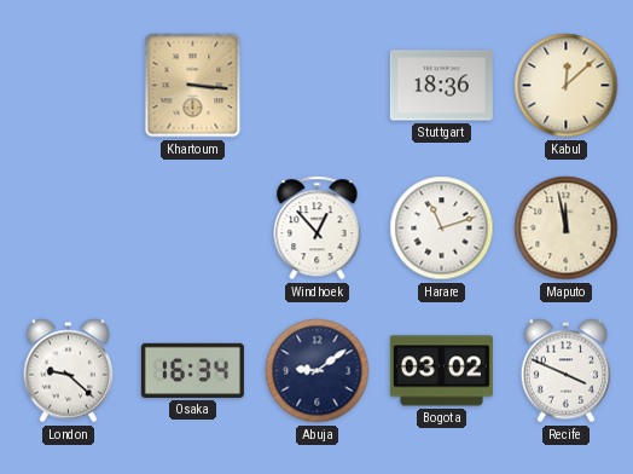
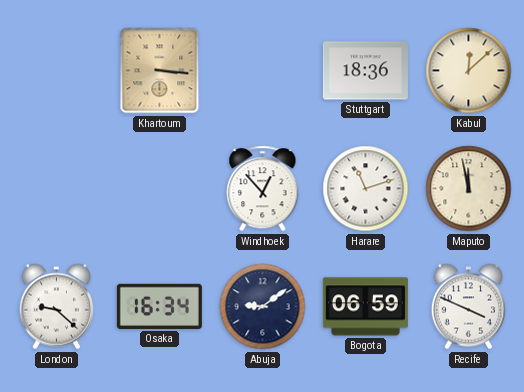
Bogota: 03:02 -> 06:59 (365, 307)
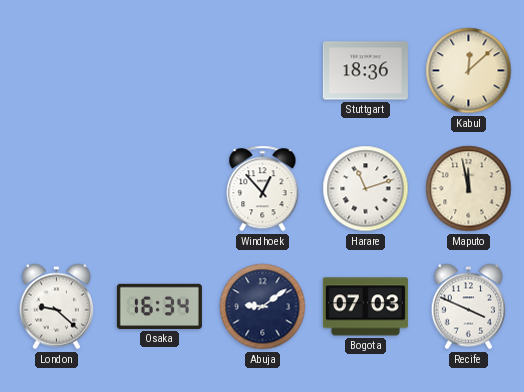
Khartoum: 3:16 -> none (160, 71)
Bogota: 06:59 -> 07:03 (365, 307)
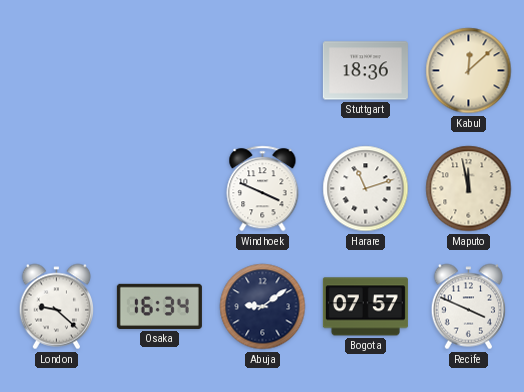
Windhoek: 12:53 -> 3:49 (263, 189)
Bogota: 07:03 -> 07:57 (365, 307)
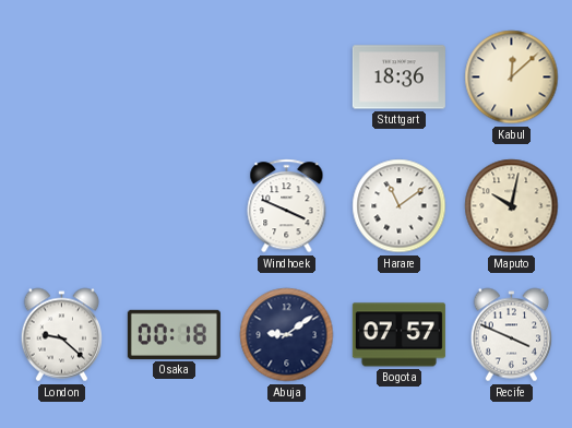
Harare: 11:12 -> 11:09 (400, 206)
Maputo: 11:58 -> 10:02 (512, 206)
Osaka: 16:34 -> 00:18 (174, 334)
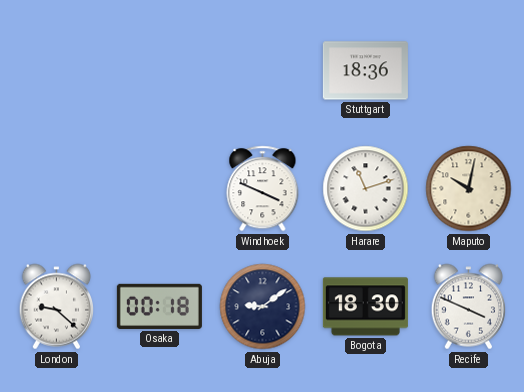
Kabul: 12:08 -> none (512, 78)
Harare: 11:09 -> 11:12 (366, 189)
Bogota: 07:57 -> 18:30 (365, 307)
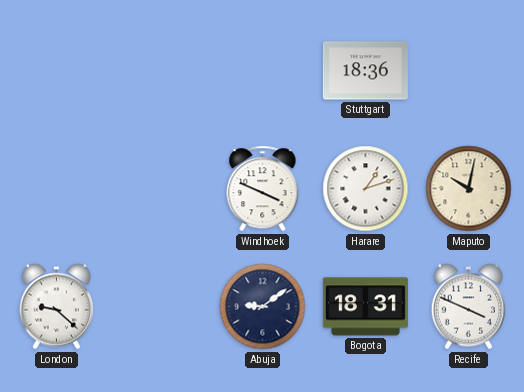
Harare: 11:12 -> 1:12 (366, 189)
Osaka: 00:18 -> none (159, 306)
Bogota: 18:30 -> 18:31 (365, 307)
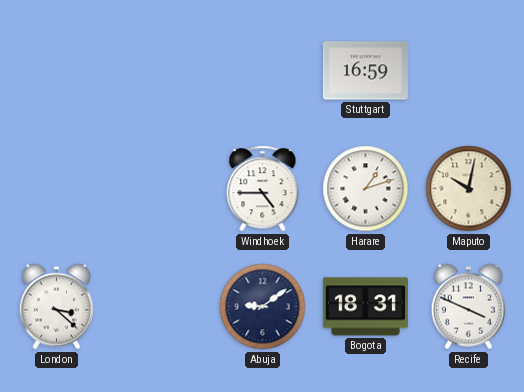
Stuttgart: 18:36 -> 16:59 (365, 71)
Windhoek: 3:49 -> 4:45 (263, 189)
London: 9:22 -> 3:22 (56, 307)
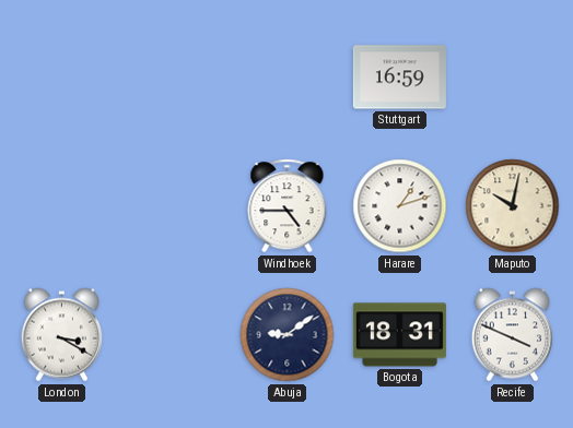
London: 3:22 -> 3:20 (61, 335)
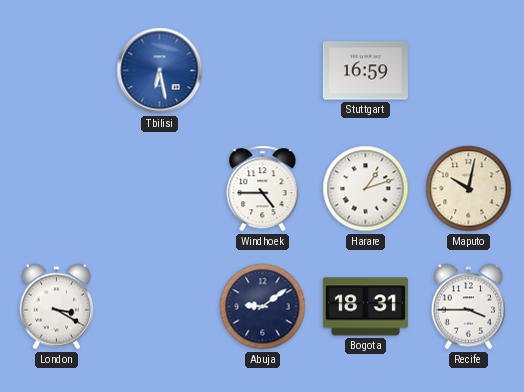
Tbilisi: none -> 6:28 (160, 71)
Recife: 3:49 -> 3:45 (468, 307)
